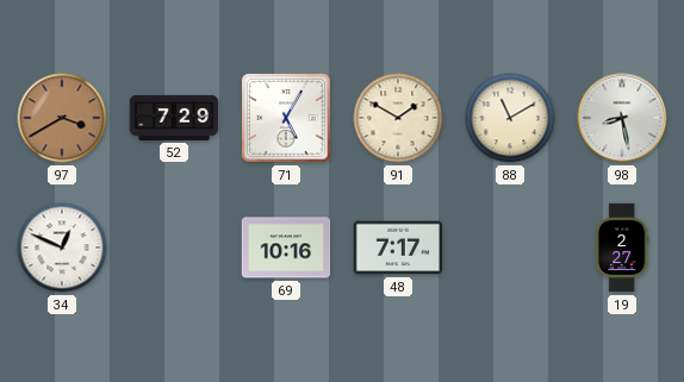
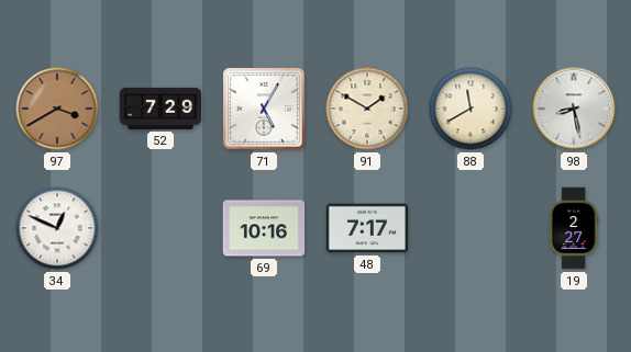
88: 11:10 -> 11:40 (471, 109)
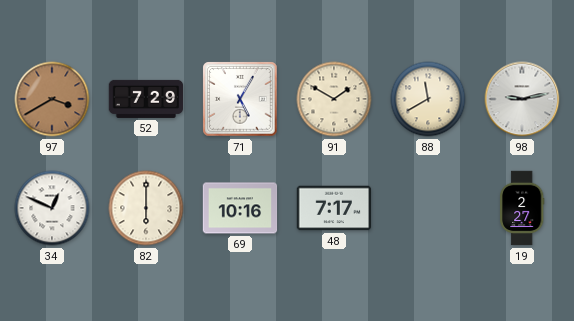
98: 8:28 -> 9:13 (522, 99)
82: none -> 6:00 (146, 208)
